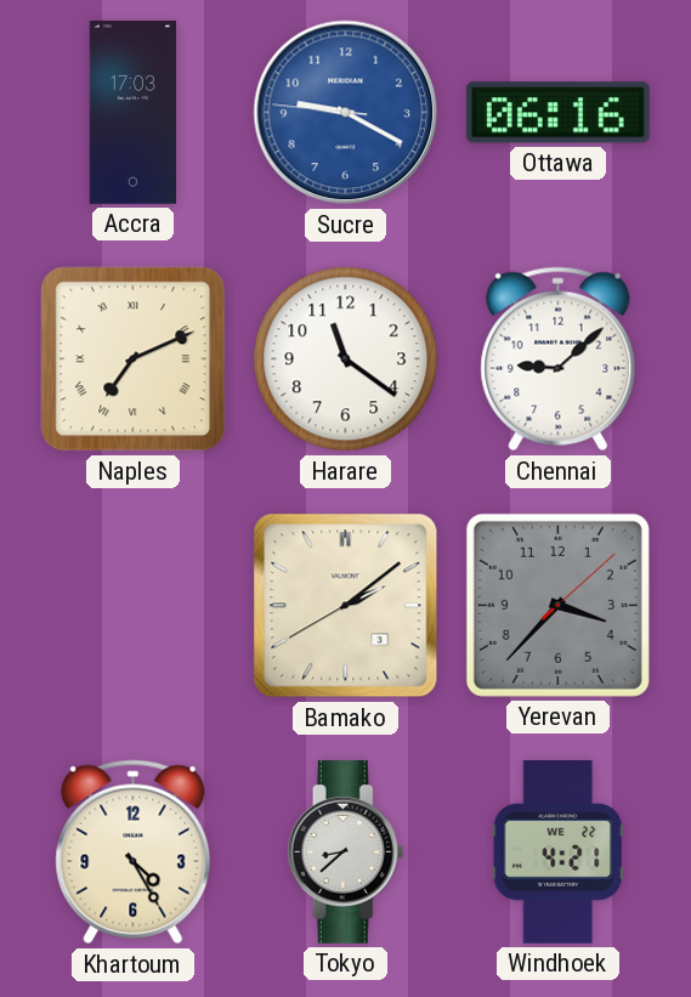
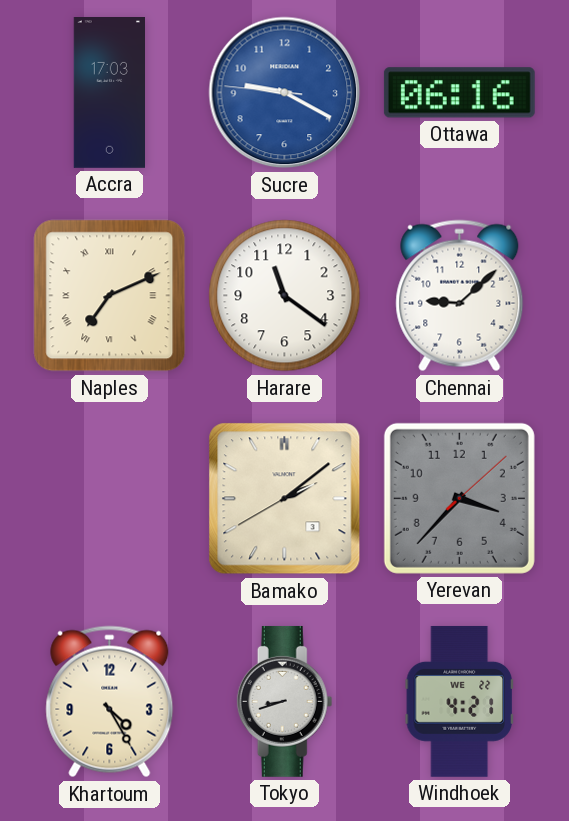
Tokyo: 8:38 -> 8:42 (285, 701)
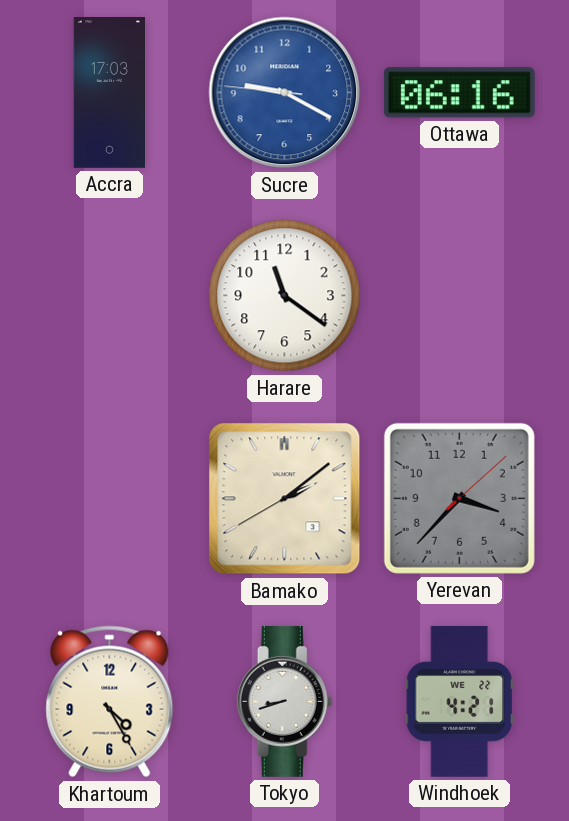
Naples: 7:11 -> none (110, 296)
Chennai: 9:08 -> none (460, 296)
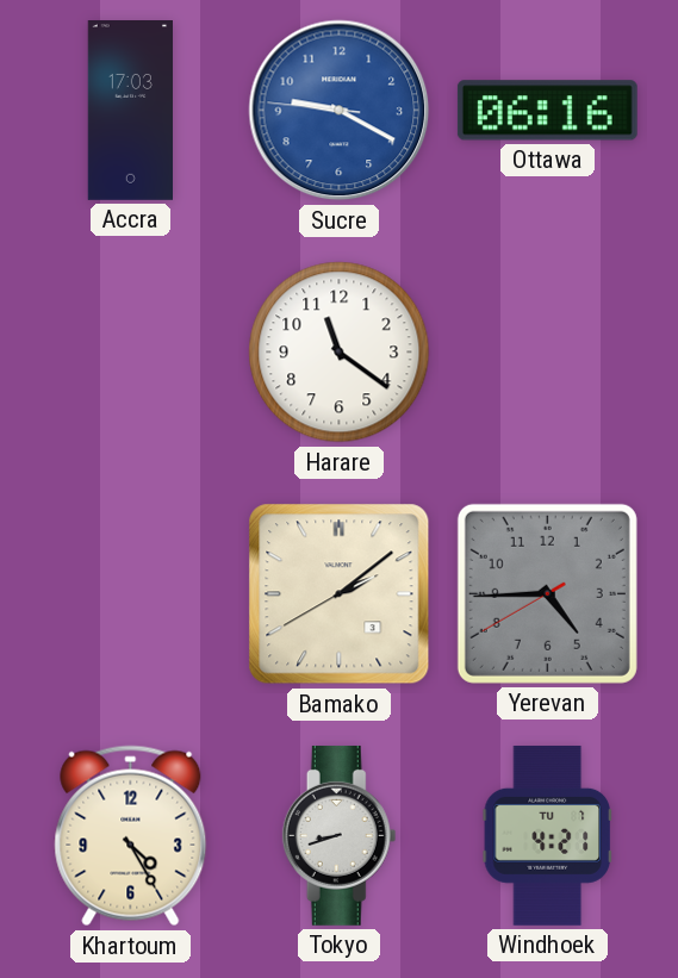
Yerevan: 3:37 -> 4:44 (547, 593)
Windhoek date: WE 22 -> TU 7 (547, 835)
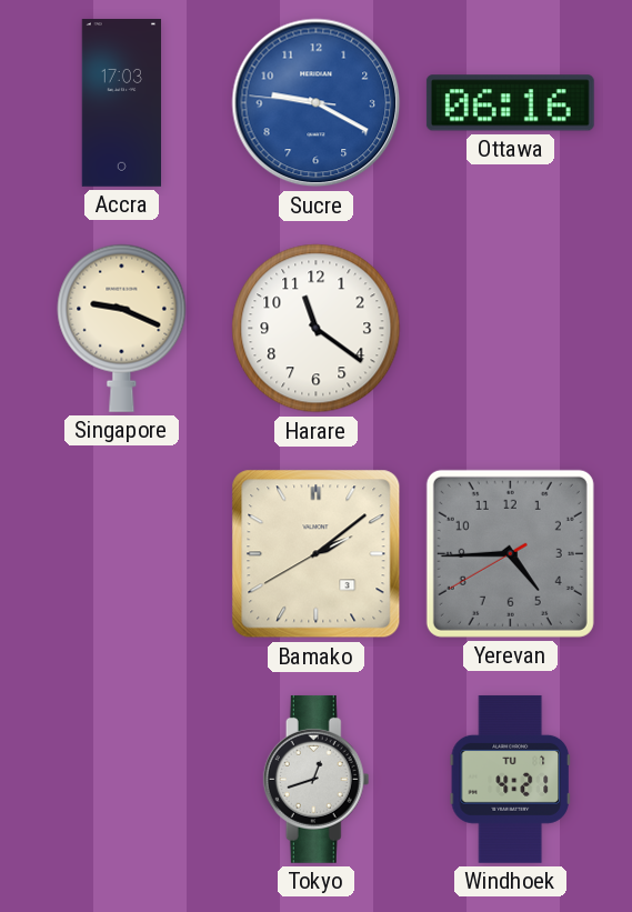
Singapore: none -> 9:19 (122, 328)
Khartoum: 4:25 -> none (131, 836)
Tokyo: 8:42 -> 12:42 (317, 779)
